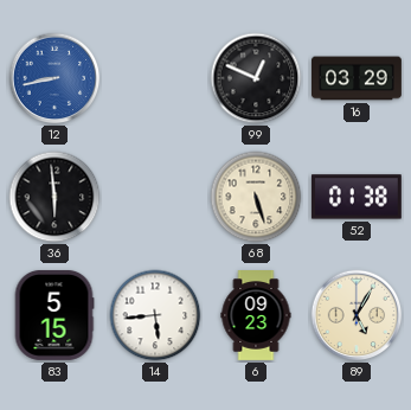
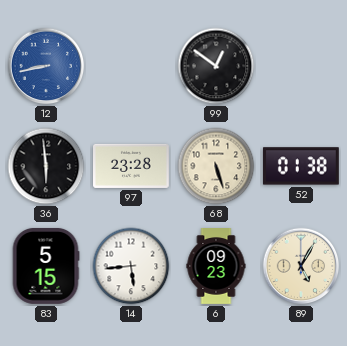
99: 12:49 -> 12:51 (216, 66)
16: 03:29 -> none (358, 78)
97: none -> 23:28 (132, 166)
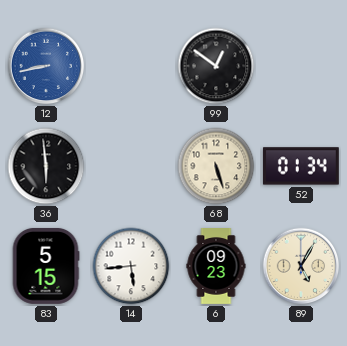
97: 23:28 -> none (132, 166)
52: 01:38 -> 01:34 (301, 166)
